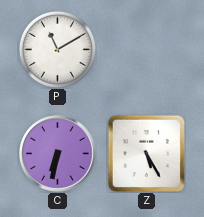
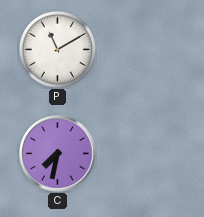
C: 6:32 -> 7:32 (58, 154)
Z: 5:25 -> none (146, 153)
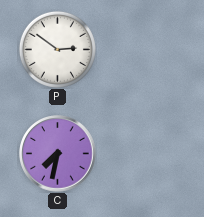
P: 11:10 -> 2:51 (57, 49)
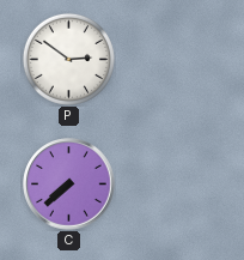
C: 7:32 -> 7:38 (69, 185)
